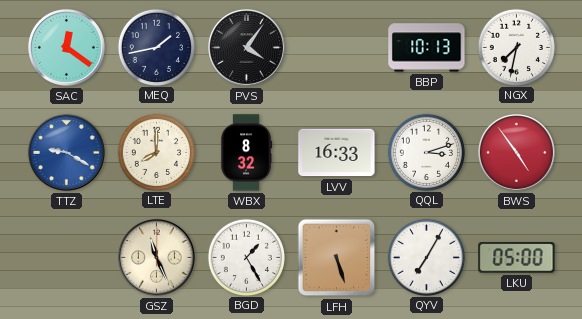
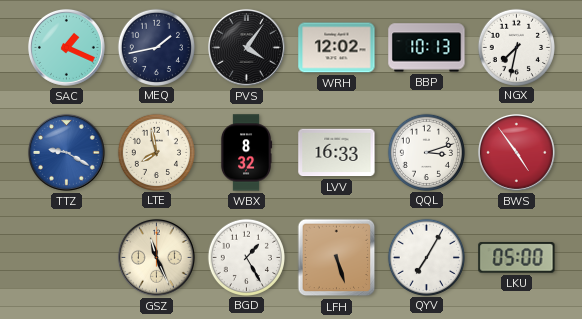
SAC: 12:21 -> 1:19 (66, 47)
WRH: none -> 12:02 (337, 48)
LTE: 8:00 -> 7:58 (156, 152)
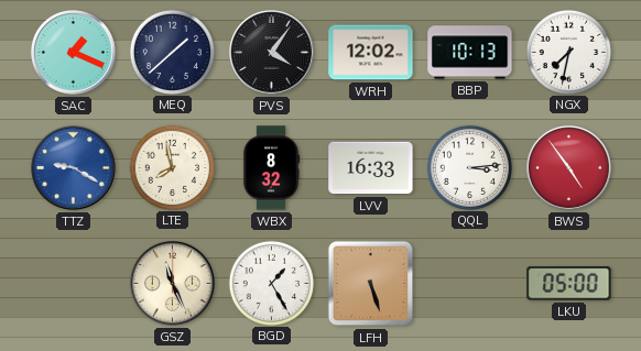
MEQ: 1:43 -> 1:38 (172, 52)
QQL: 3:12 -> 3:14 (469, 167)
QYV: 7:05 -> none (426, 257)
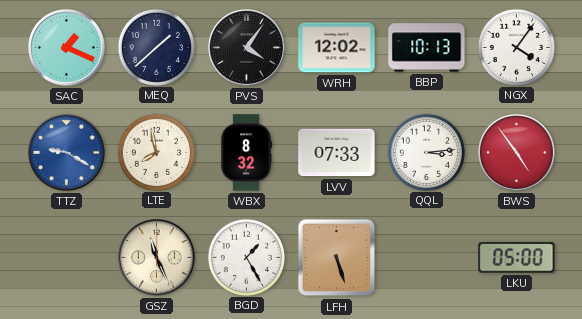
NGX: 7:32 -> 4:06 (516, 47)
LVV: 16:33 -> 07:33 (337, 153)
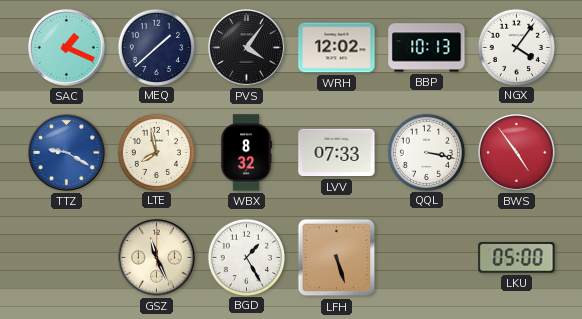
QQL: 3:14 -> 3:17 (426, 152)
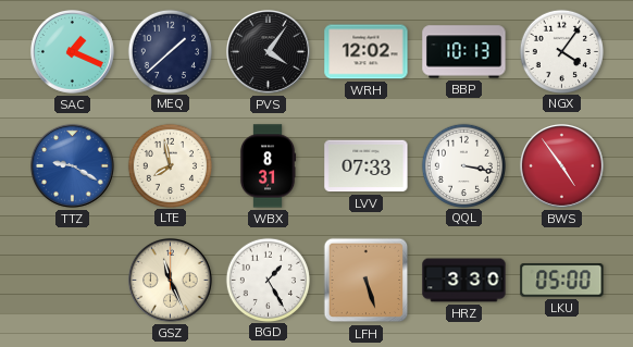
WBX: 8:32 -> 8:31 (268, 166)
HRZ: none -> 3:30 (464, 281)
